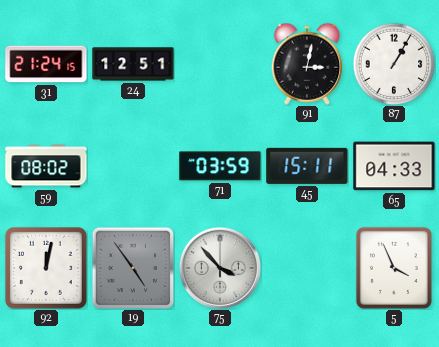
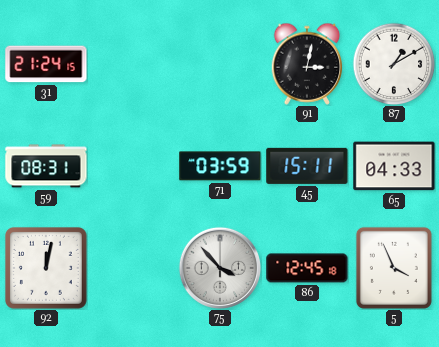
24: 12:51 -> none (133, 64)
87: 1:05 -> 1:10 (394, 64)
59: 08:02 -> 08:31 (46, 166)
19: 4:54 -> none (133, 268)
86: none -> 12:45 (307, 268)
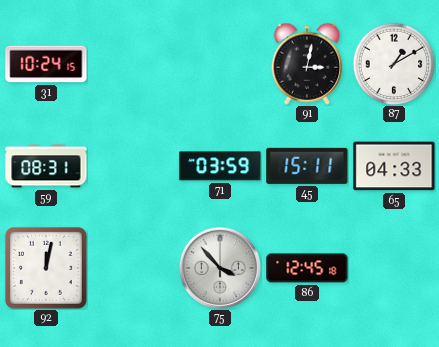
31: 21:24 -> 10:24 (46, 64)
5: 3:56 -> none (394, 268)
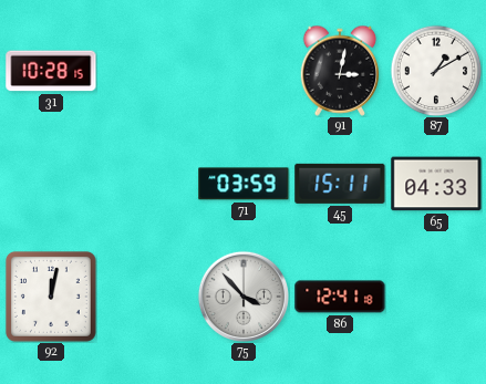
31: 10:24 -> 10:28 (51, 71)
59: 08:31 -> none (46, 166)
86: 12:45 -> 12:41 (340, 297)
